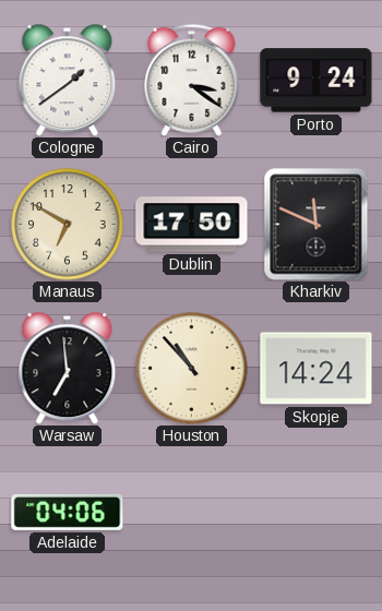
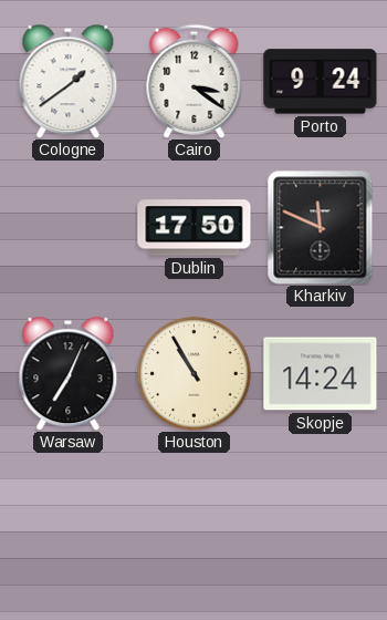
Manaus: 6:50 -> none (68, 225)
Warsaw: 6:59 -> 7:04 (69, 373)
Houston: 10:53 -> 10:55 (195, 374)
Adelaide: 04:06 -> none (68, 512)
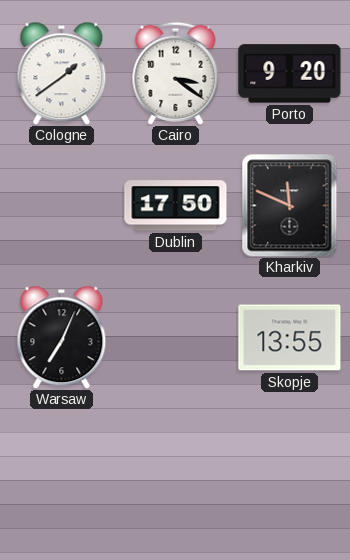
Porto: 9:24 -> 9:20 (290, 74)
Houston: 10:55 -> none (195, 374)
Skopje: 14:24 -> 13:55 (290, 338)
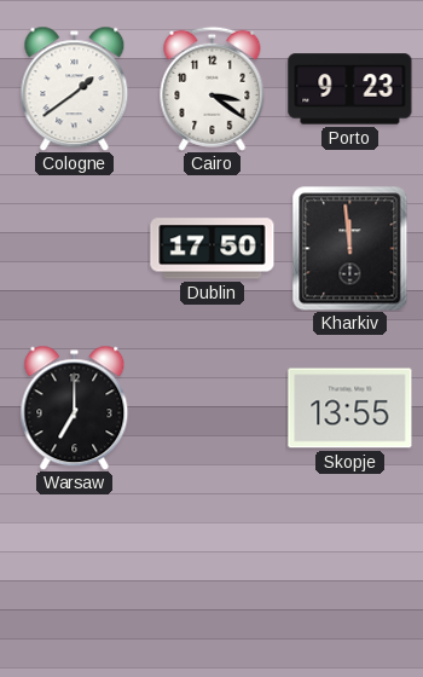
Porto: 9:20 -> 9:23 (350, 89)
Kharkiv: 11:49 -> 11:59 (350, 249)
Warsaw: 7:04 -> 7:00 (75, 407)
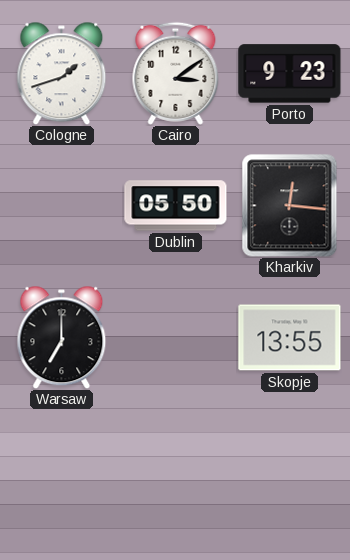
Cologne: 1:39 -> 1:42 (62, 73)
Cairo: 3:21 -> 3:09 (176, 73)
Dublin: 17:50 -> 05:50 (176, 206)
Kharkiv: 11:59 -> 12:16 (290, 206)
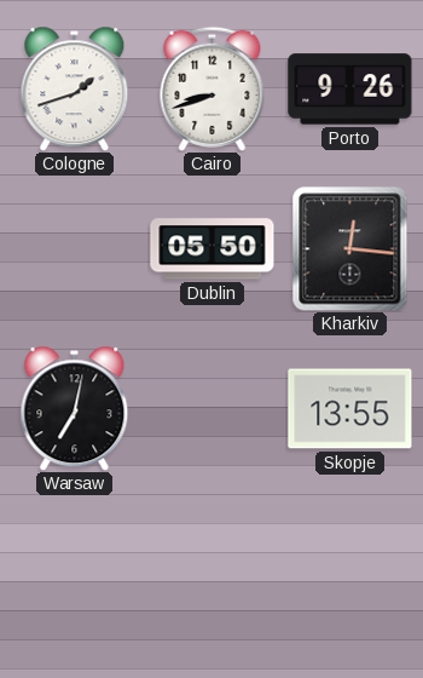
Cairo: 3:09 -> 8:42 (213, 88)
Porto: 9:23 -> 9:26 (350, 90)
Warsaw: 7:00 -> 7:02 (75, 408)
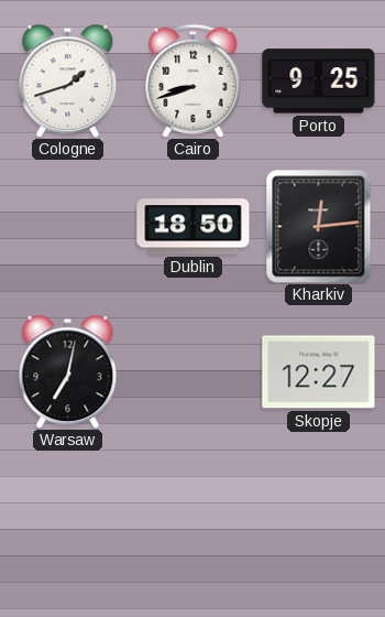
Porto: 9:26 -> 9:25 (319, 82)
Dublin: 05:50 -> 18:50 (194, 227)
Kharkiv: 12:16 -> 12:14 (319, 227)
Skopje: 13:55 -> 12:27 (319, 372)
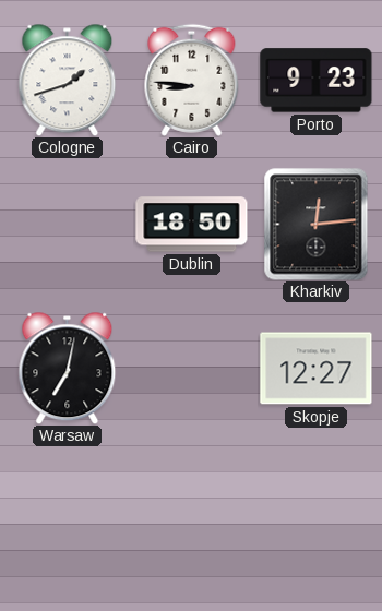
Cairo: 8:42 -> 8:46 (192, 80)
Porto: 9:25 -> 9:23 (317, 81)
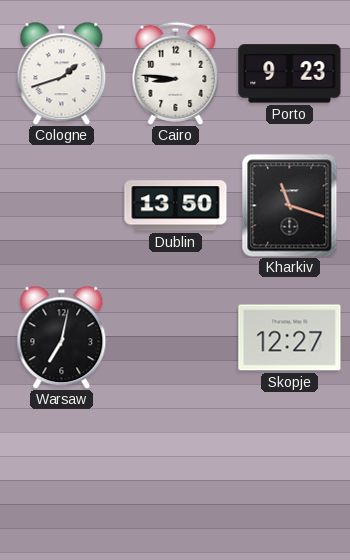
Dublin: 18:50 -> 13:50 (176, 206)
Kharkiv: 12:14 -> 11:18 (290, 206)
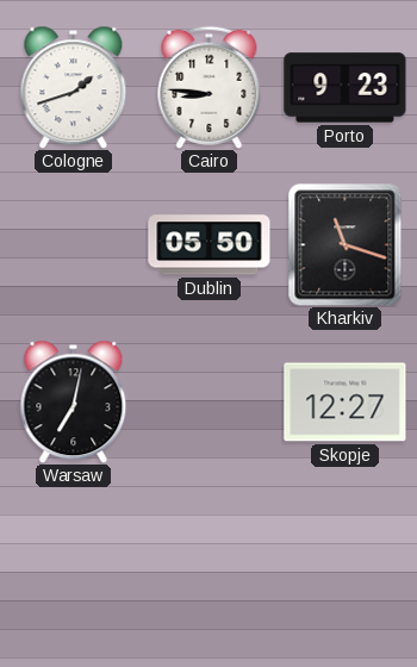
Dublin: 13:50 -> 05:50 (210, 245)
